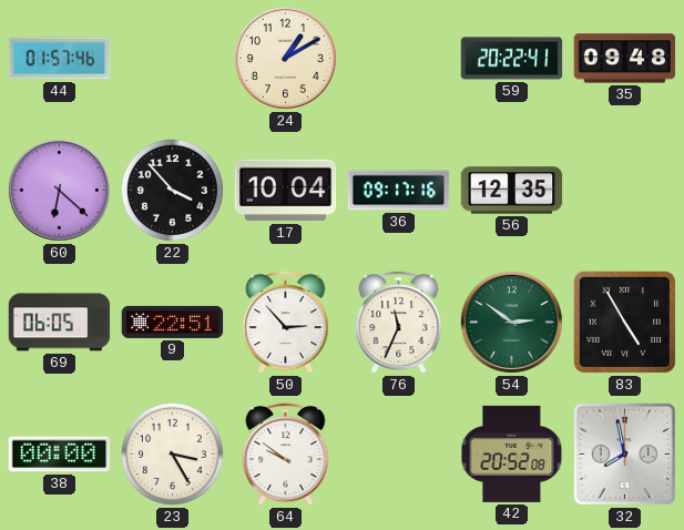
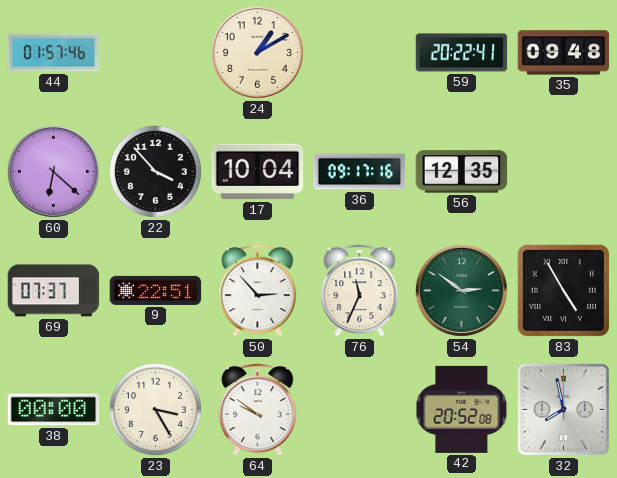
69: 06:05 -> 07:37 (54, 291)
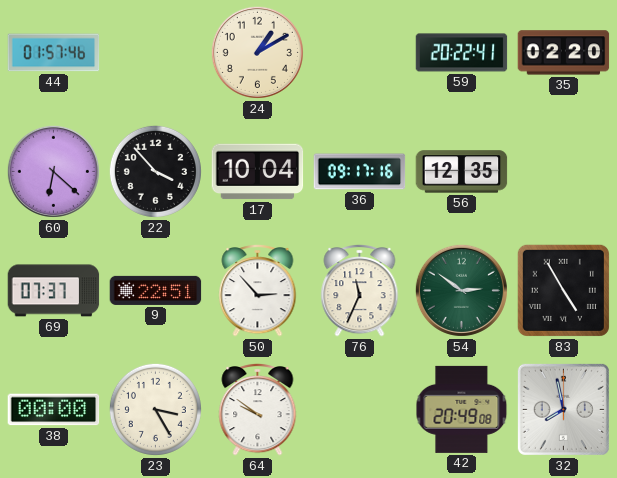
35: 09:48 -> 02:20 (564, 53)
42: 20:52 -> 20:49 (462, 409)
